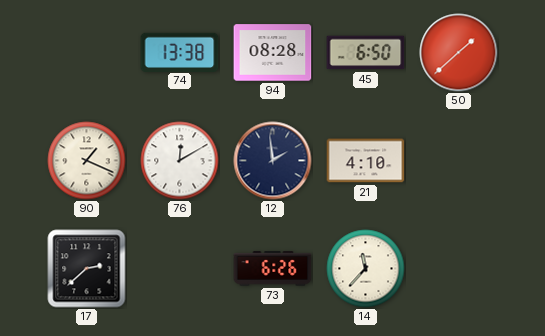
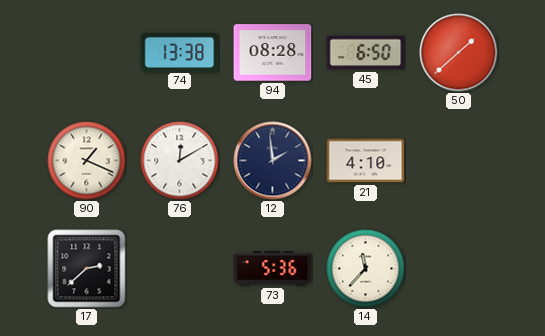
73: 6:26 -> 5:36 (273, 269)
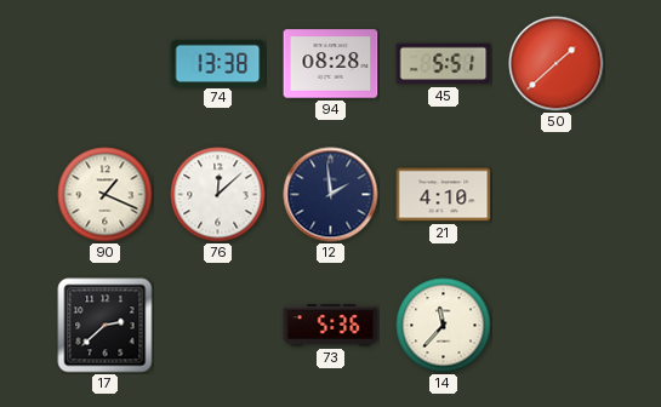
45: 6:50 -> 5:51 (444, 64)
76: 12:10 -> 12:08 (218, 195)
